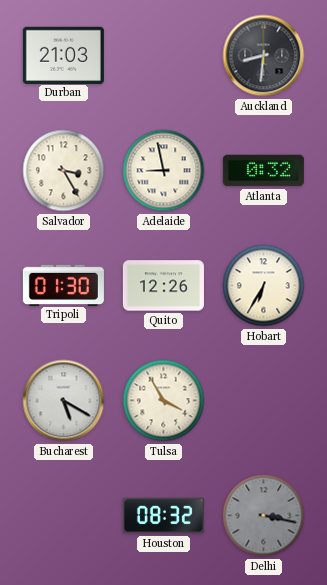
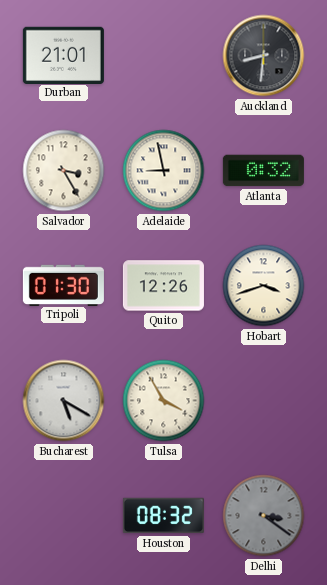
Durban: 21:03 -> 21:01 (63, 55)
Hobart: 6:35 -> 3:42 (264, 286)
Delhi: 3:17 -> 3:21 (264, 516)
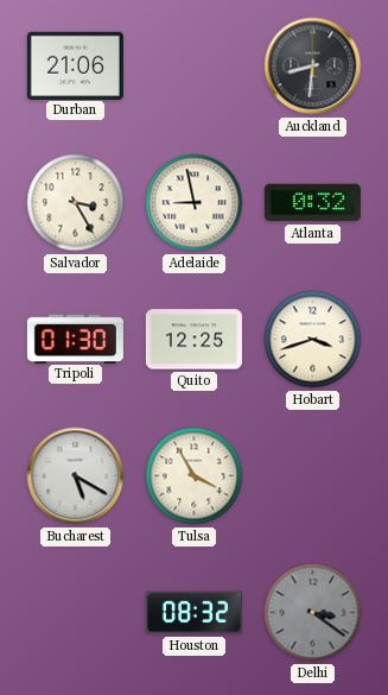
Durban: 21:01 -> 21:06 (75, 65)
Quito: 12:26 -> 12:25 (193, 340)
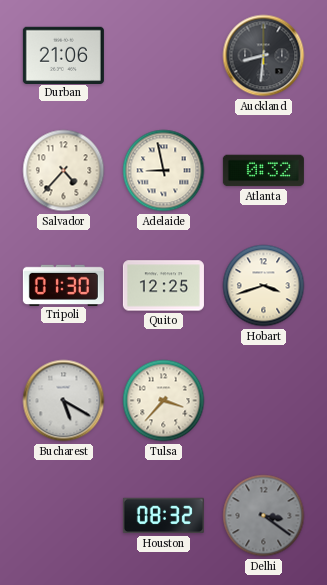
Salvador: 3:25 -> 4:37 (64, 171)
Tulsa: 3:55 -> 3:37 (164, 401)
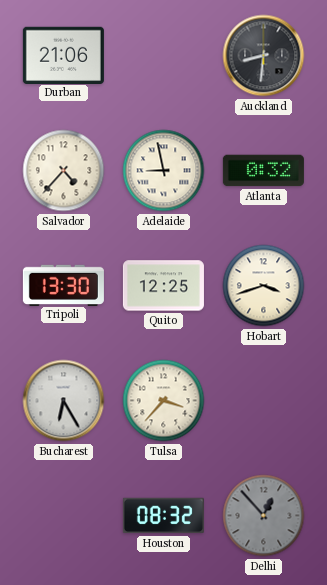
Tripoli: 01:30 -> 13:30 (63, 285)
Bucharest: 5:20 -> 6:25 (64, 401)
Delhi: 3:21 -> 12:53 (264, 516)
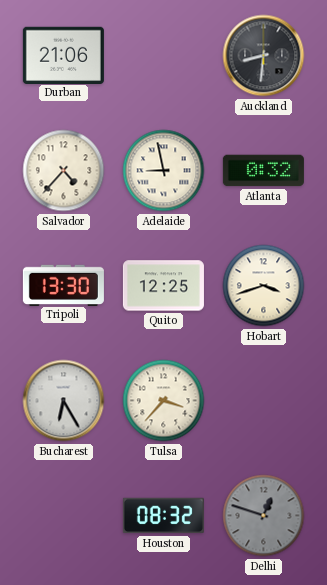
Delhi: 12:53 -> 12:48 (264, 516)
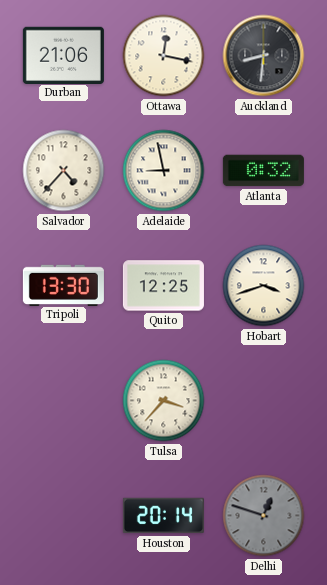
Ottawa: none -> 12:17 (164, 56)
Bucharest: 6:25 -> none (64, 401)
Houston: 08:32 -> 20:14 (163, 516)
